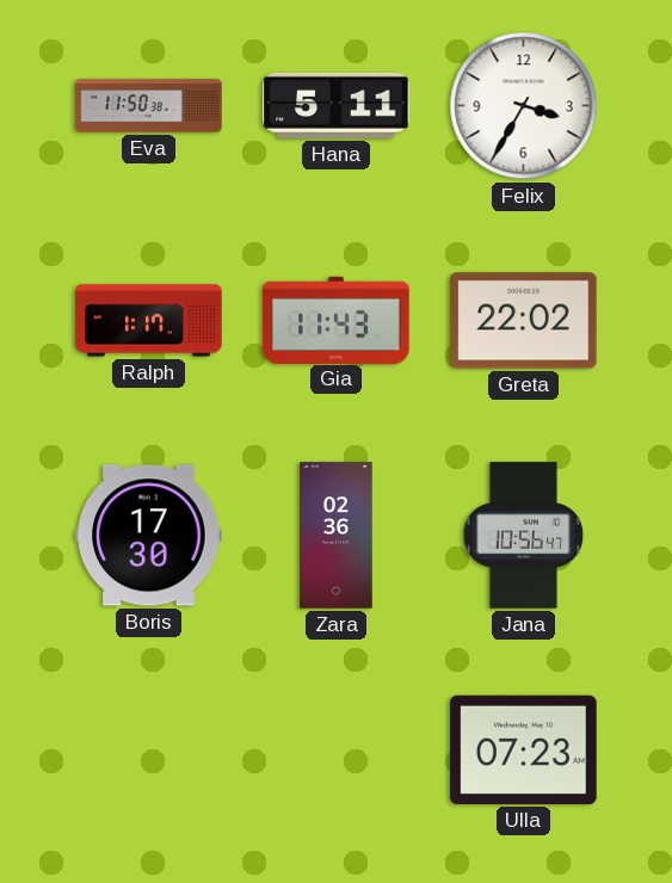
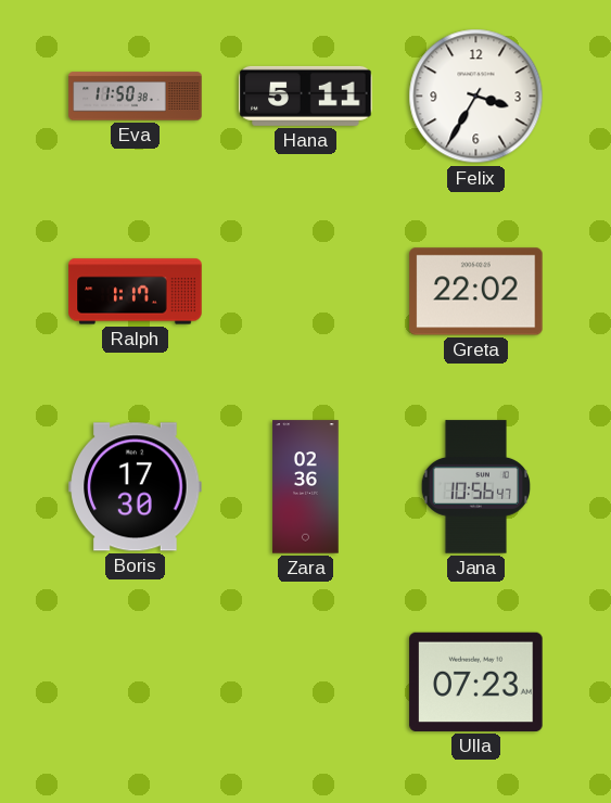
Gia: 11:43 -> none (337, 320)
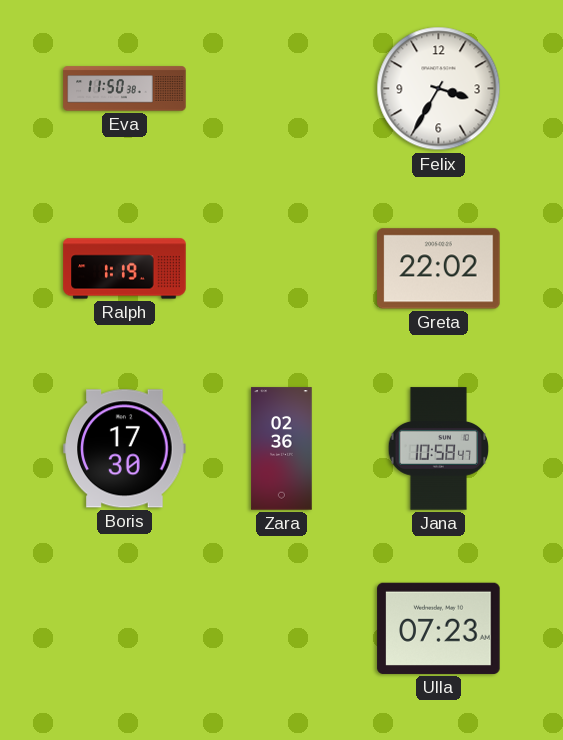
Hana: 5:11 -> none (306, 95)
Ralph: 1:17 -> 1:19 (125, 269)
Jana: 10:56 -> 10:58 (439, 449)
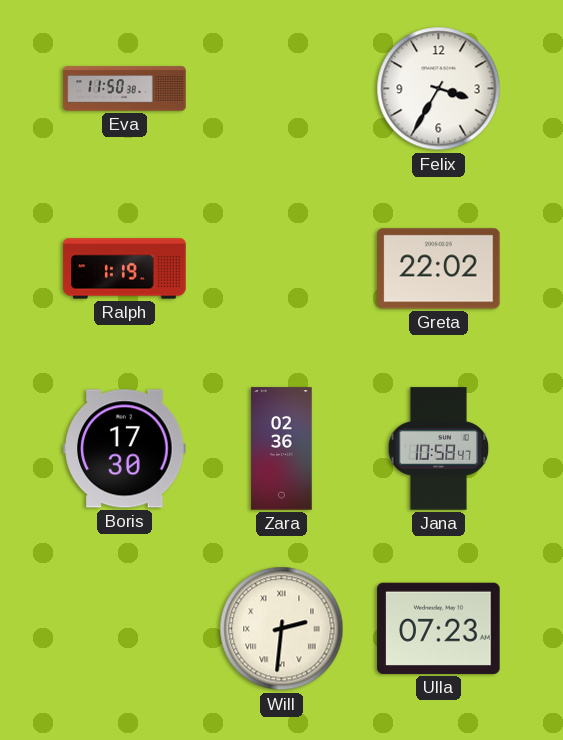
Will: none -> 2:31 (282, 629)
